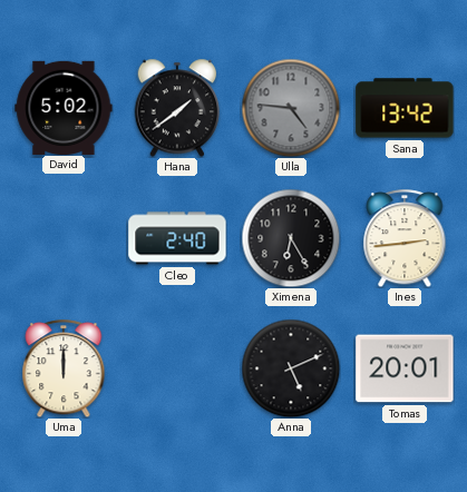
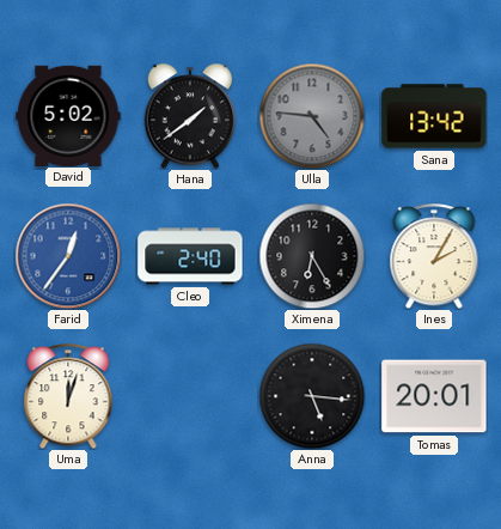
Farid: none -> 12:36 (68, 256)
Ines: 2:44 -> 2:05 (434, 256)
Uma: 12:00 -> 12:03 (68, 396)
Anna: 5:11 -> 5:16 (312, 396)
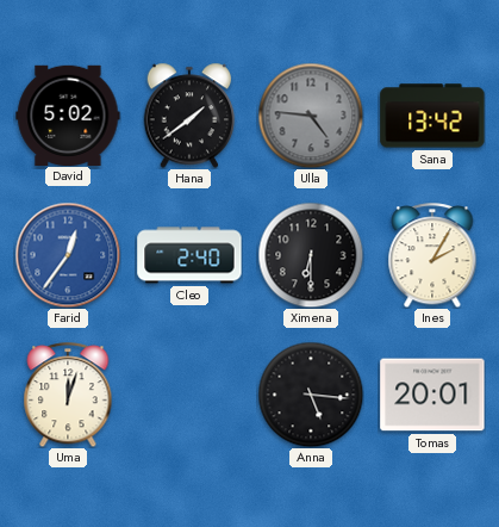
Ximena: 6:25 -> 6:30 (311, 255)
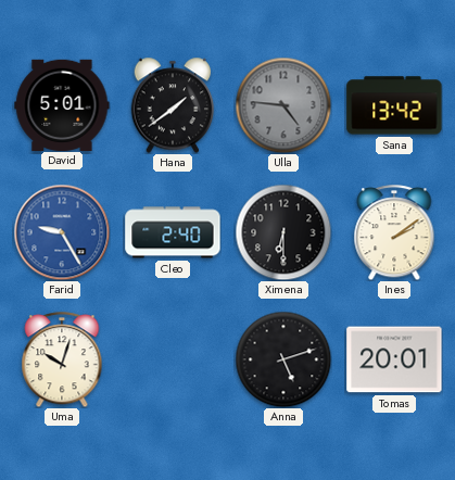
David: 5:02 -> 5:01 (62, 104)
Farid: 12:36 -> 9:25 (62, 232)
Ines: 2:05 -> 2:09 (394, 232)
Uma: 12:03 -> 10:03 (62, 359)
Anna: 5:16 -> 5:12 (283, 359)
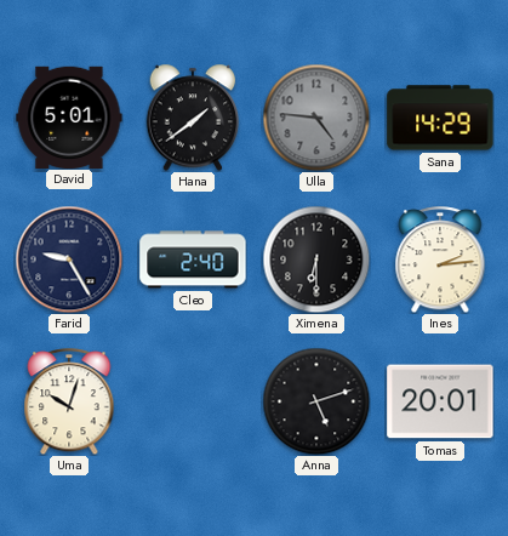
Sana: 13:42 -> 14:29 (440, 118)
Farid dial: blue -> navy (69, 260)
Ines: 2:09 -> 2:14 (440, 260)
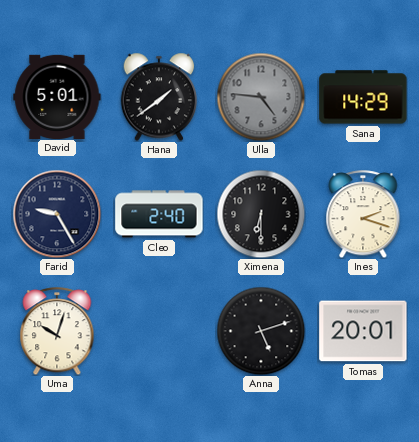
Ines: 2:14 -> 2:18 (363, 214)
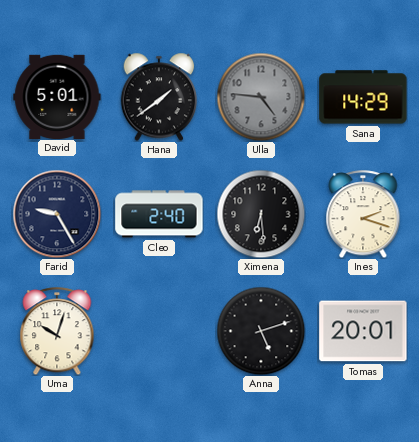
Ximena: 6:30 -> 6:29 (261, 214)
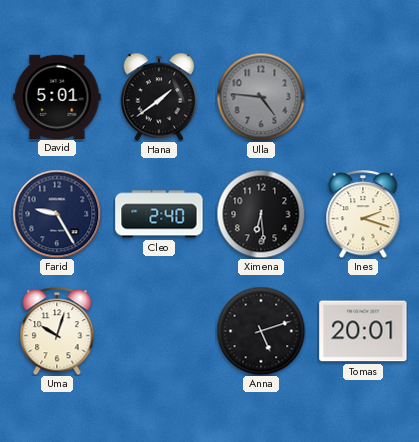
Sana: 14:29 -> none (363, 97)
